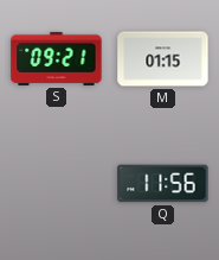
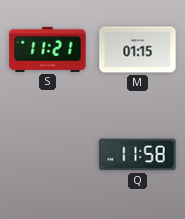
S: 09:21 -> 11:21 (48, 49)
Q: 11:56 -> 11:58 (138, 155)
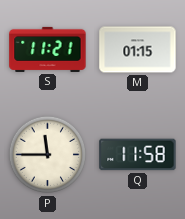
P: none -> 11:45 (48, 155)
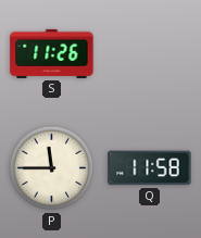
S: 11:21 -> 11:26 (52, 53)
M: 01:15 -> none (138, 50)
